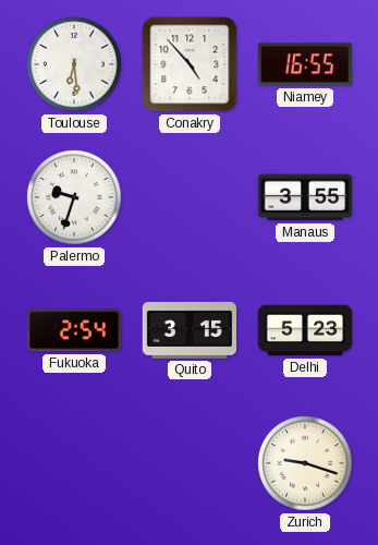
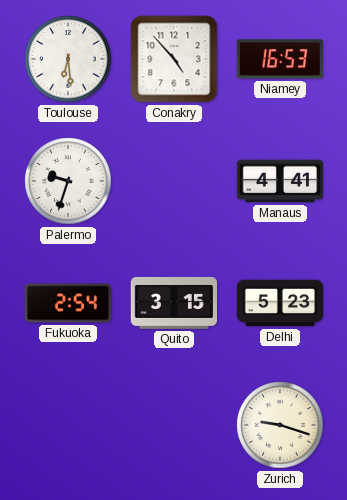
Niamey: 16:55 -> 16:53 (280, 59)
Manaus: 3:55 -> 4:41 (279, 181)
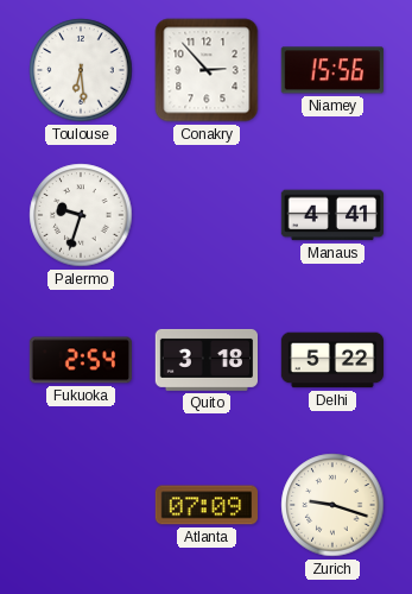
Conakry: 4:53 -> 2:53 (207, 70)
Niamey: 16:53 -> 15:56 (332, 70)
Quito: 3:15 -> 3:18 (205, 360)
Delhi: 5:23 -> 5:22 (332, 360)
Atlanta: none -> 07:09 (205, 505)
